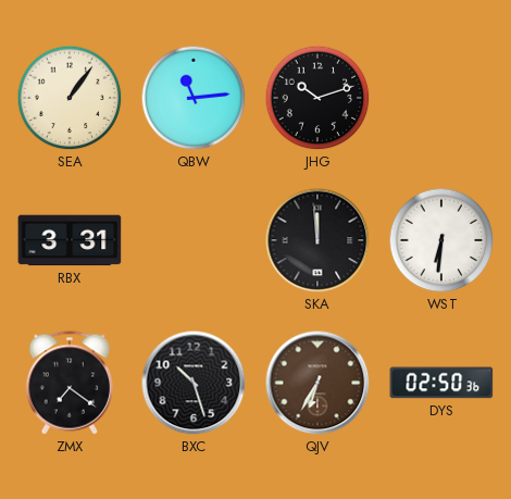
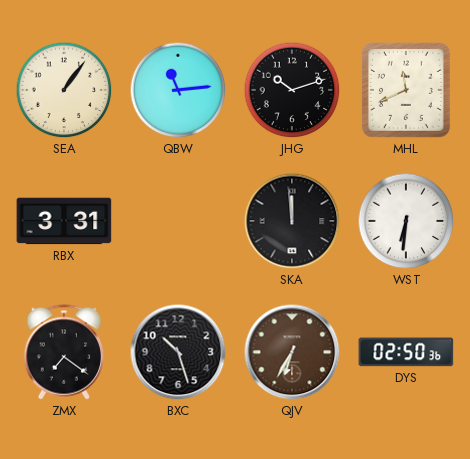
MHL: none -> 11:41 (406, 90)
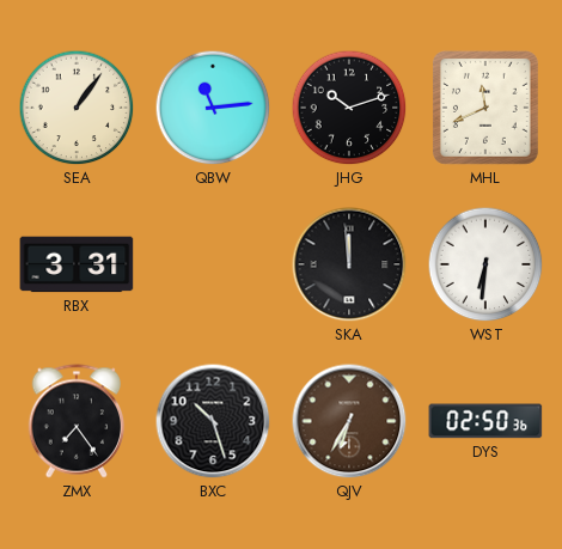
ZMX: 7:21 -> 7:24 (77, 421)
